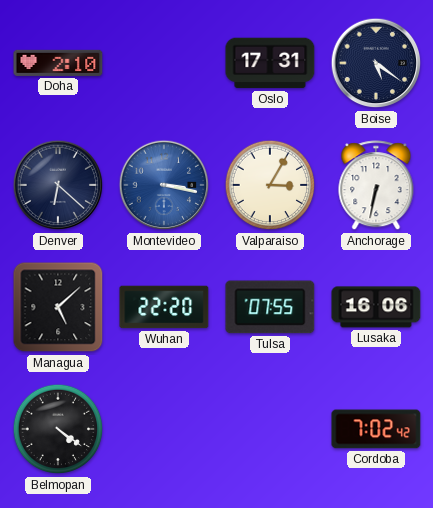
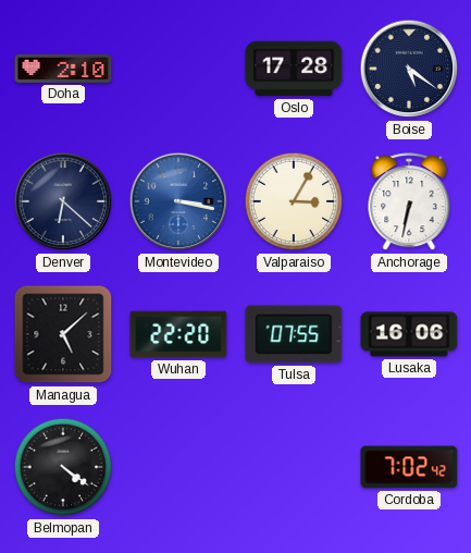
Oslo: 17:31 -> 17:28 (294, 69)
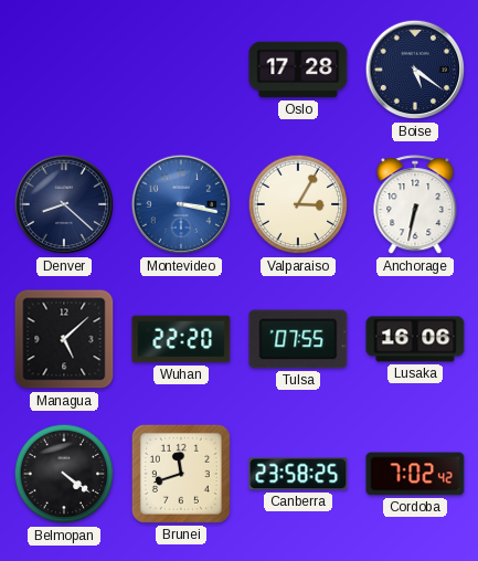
Doha: 2:10 -> none (63, 69)
Denver: 6:22 -> 8:22 (64, 204)
Brunei: none -> 11:42 (181, 474)
Canberra: none -> 23:58 (298, 474)
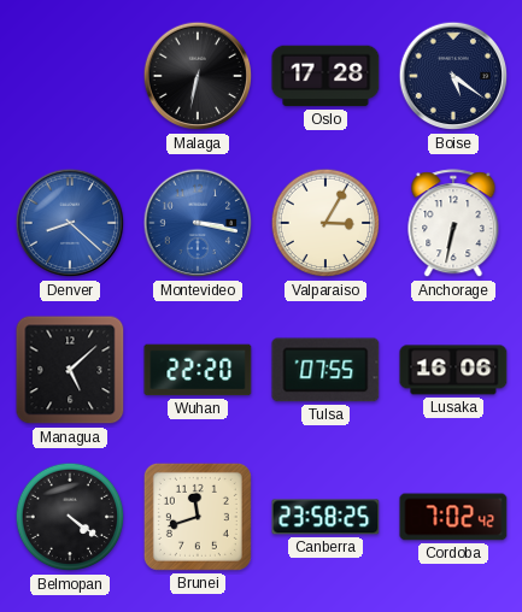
Malaga: none -> 6:32 (198, 76)
Denver dial: navy -> blue (70, 223)
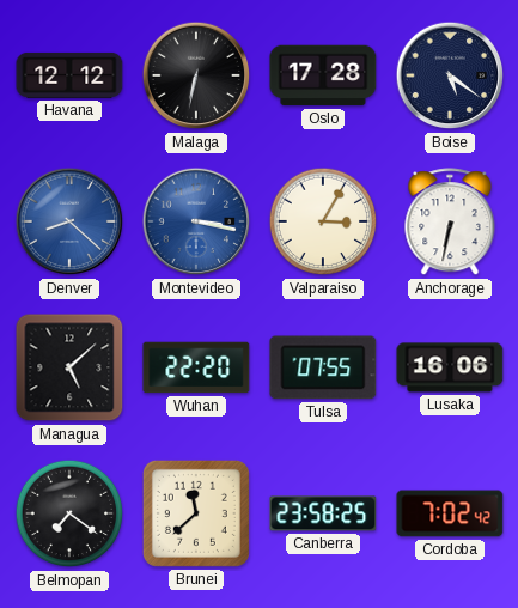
Havana: none -> 12:12 (69, 75)
Belmopan: 4:21 -> 7:21 (69, 513)
Brunei: 11:42 -> 11:38 (196, 513)
